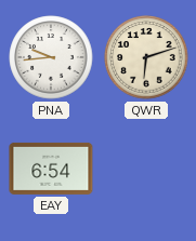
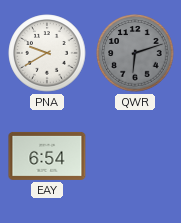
PNA: 9:44 -> 9:40 (47, 53)
QWR dial: cream -> grey (135, 53)
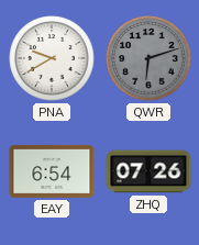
ZHQ: none -> 07:26 (148, 171)
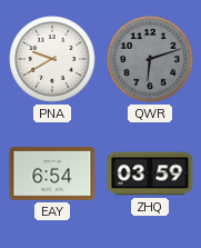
ZHQ: 07:26 -> 03:59 (150, 173)
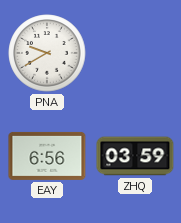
QWR: 6:12 -> none (150, 59)
EAY: 6:54 -> 6:56 (47, 156)
